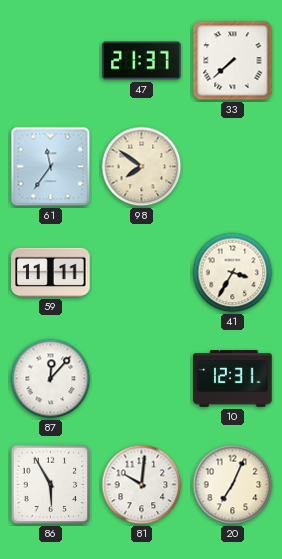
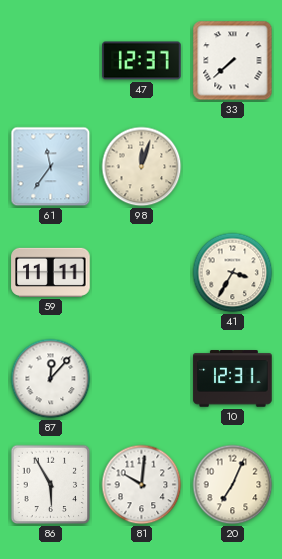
47: 21:37 -> 12:37 (142, 61)
98: 7:51 -> 12:03 (142, 167)
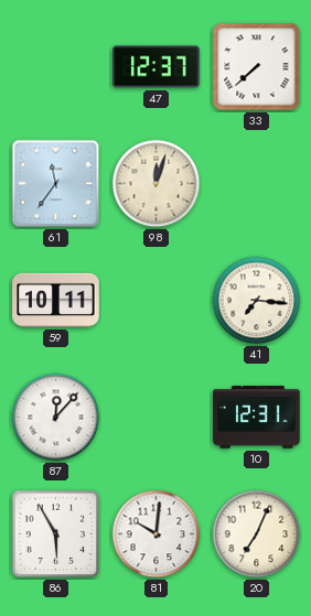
59: 11:11 -> 10:11 (56, 300)
41: 3:35 -> 7:16 (257, 301)
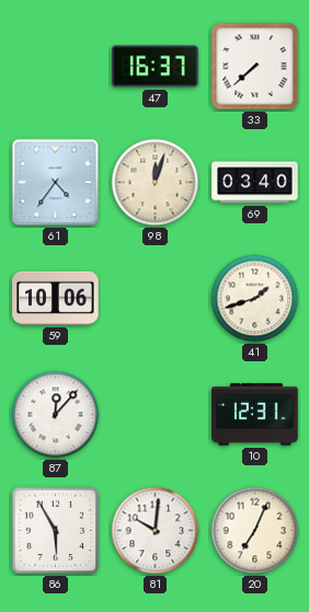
47: 12:37 -> 16:37 (156, 67)
61: 11:36 -> 4:36 (56, 183)
69: none -> 03:40 (255, 183)
59: 10:11 -> 10:06 (56, 298)
41: 7:16 -> 1:42 (255, 299)
